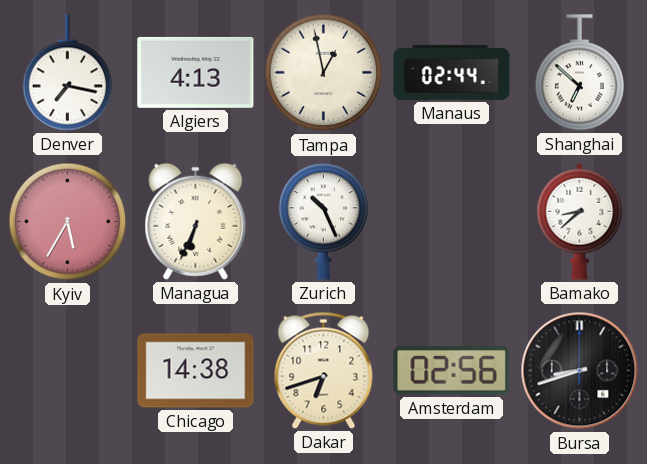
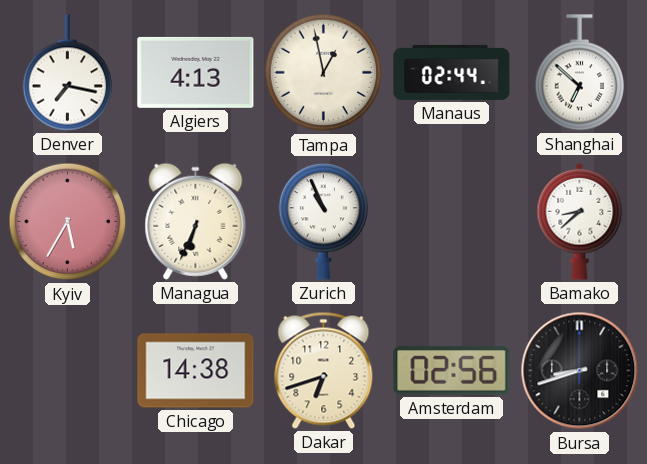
Zurich: 10:26 -> 10:56 (324, 222)
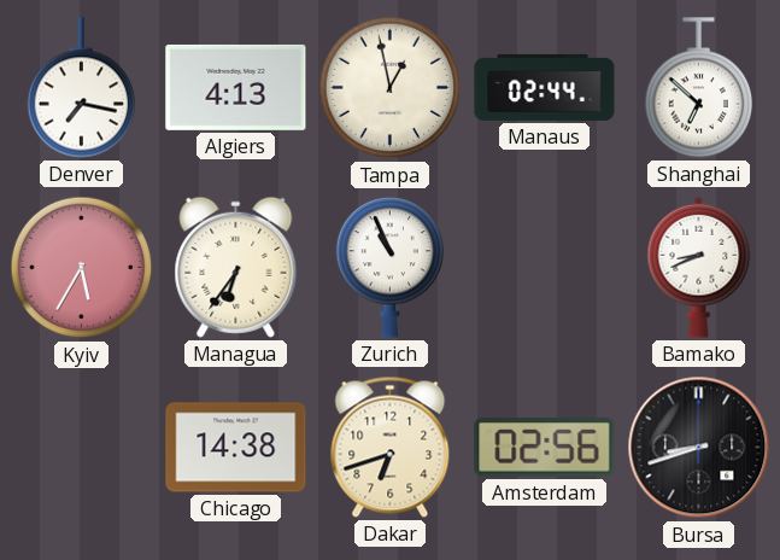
Managua: 6:34 -> 6:36 (236, 267)
Bamako: 8:38 -> 8:41 (699, 267)
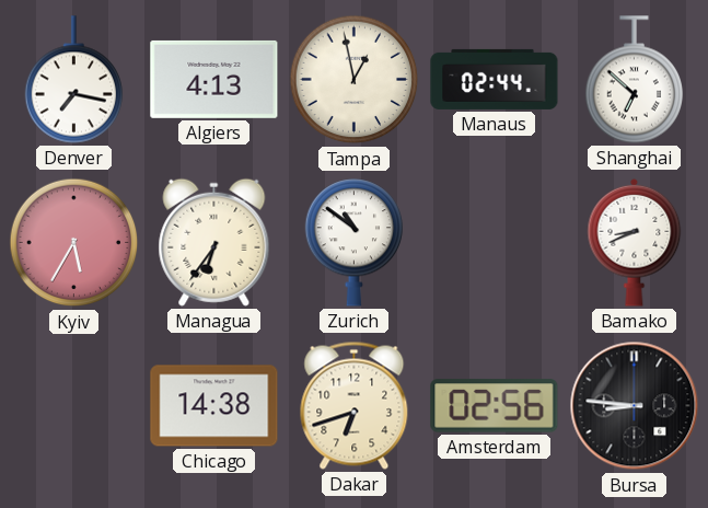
Zurich: 10:56 -> 10:51 (355, 243)
Bursa: 8:42 -> 8:46 (635, 406)
